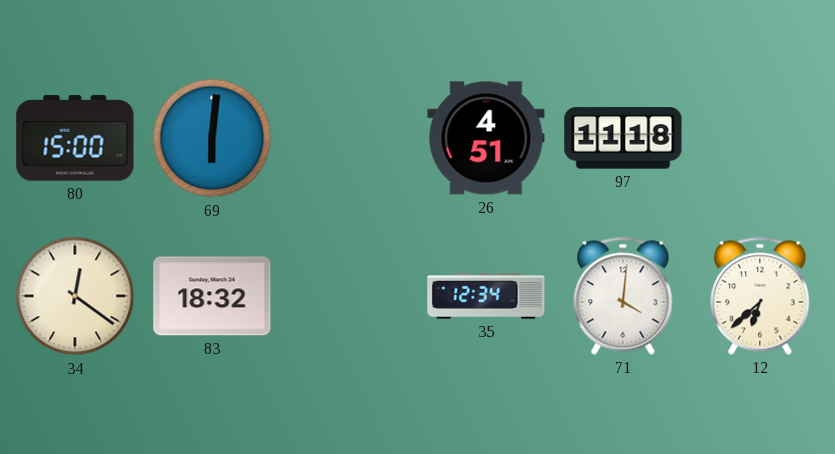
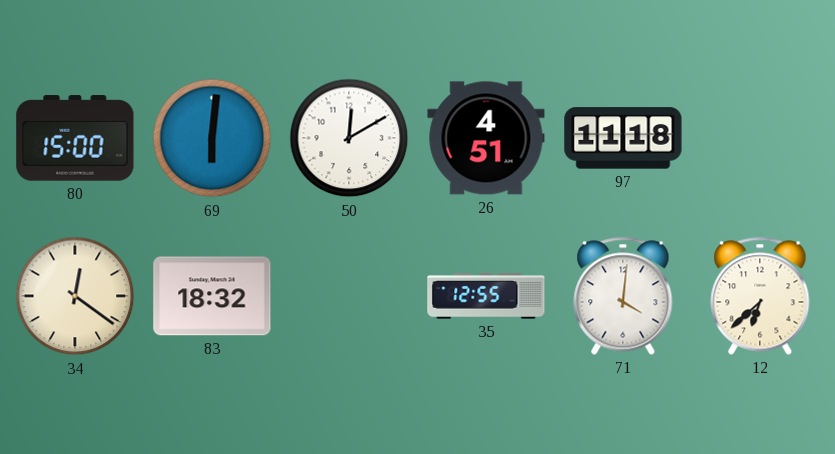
50: none -> 12:10 (349, 138)
35: 12:34 -> 12:55 (486, 296)
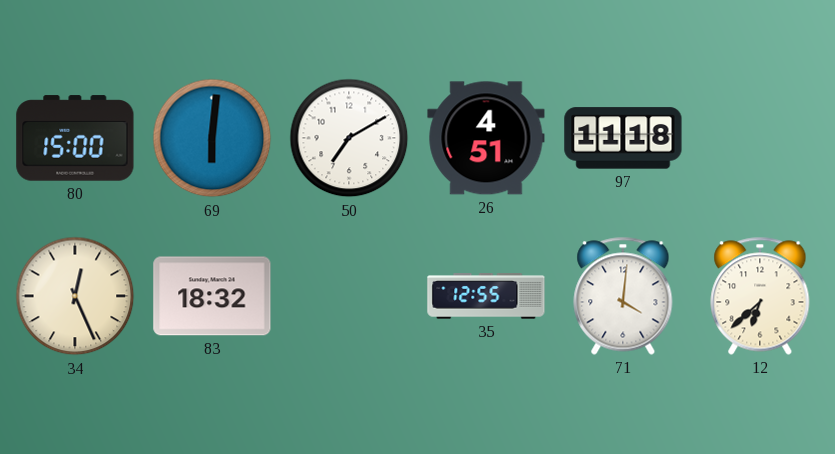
50: 12:10 -> 7:10 (349, 138)
34: 12:21 -> 12:26 (75, 296)
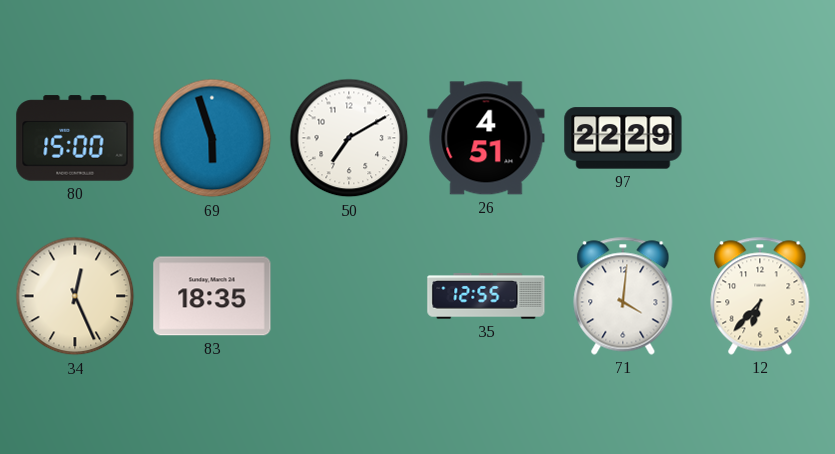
69: 6:01 -> 5:57 (212, 138)
97: 11:18 -> 22:29 (623, 138)
83: 18:32 -> 18:35 (212, 296)
12: 6:38 -> 6:37 (760, 296)
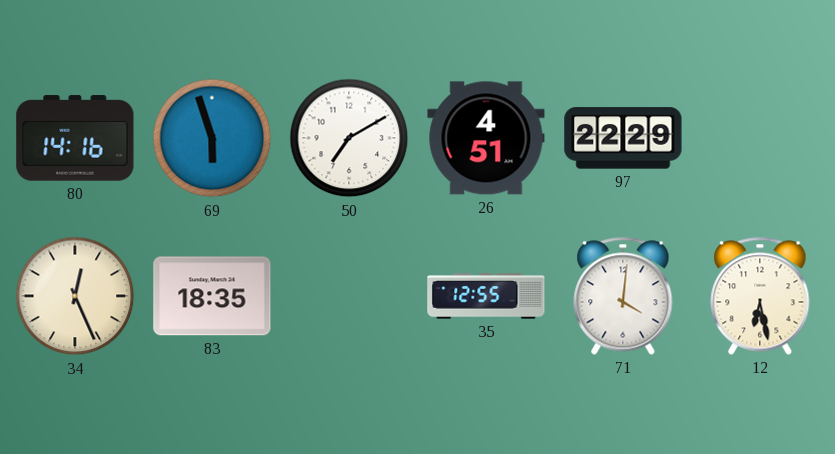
80: 15:00 -> 14:16 (75, 138)
12: 6:37 -> 6:28 (760, 296)
